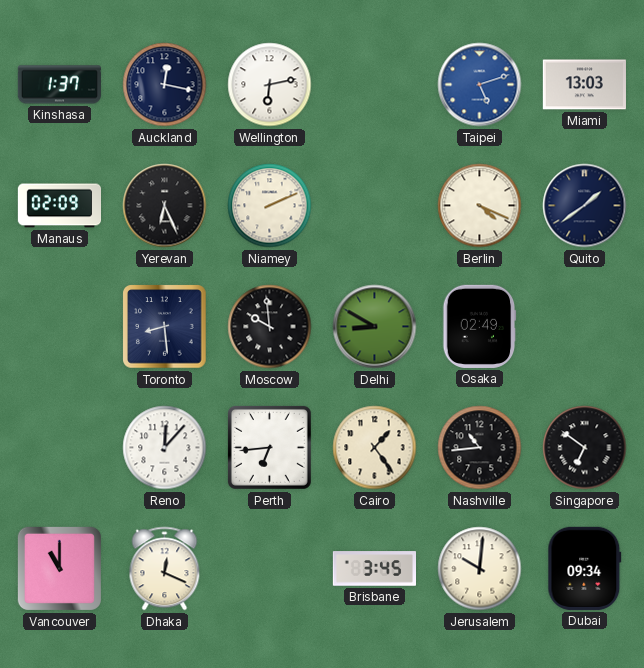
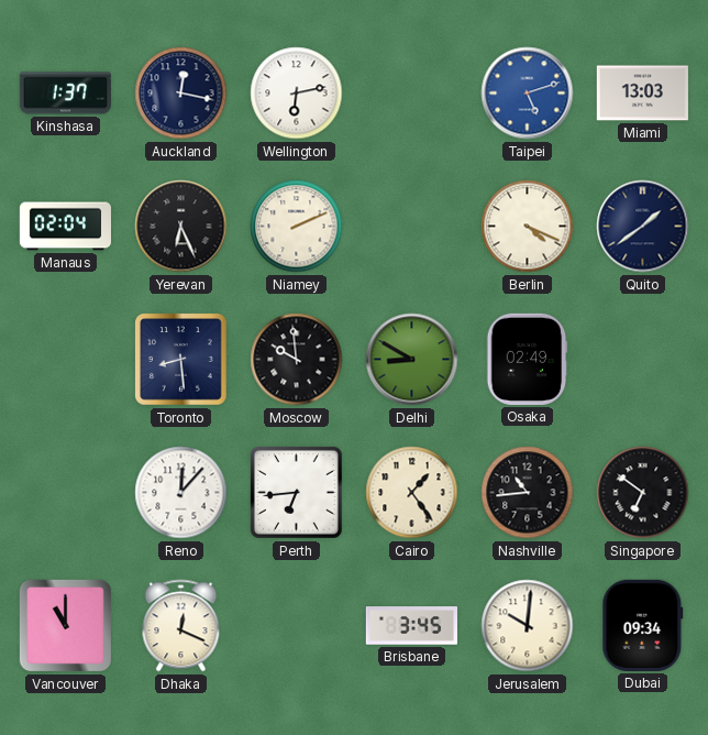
Manaus: 02:09 -> 02:04 (65, 227)
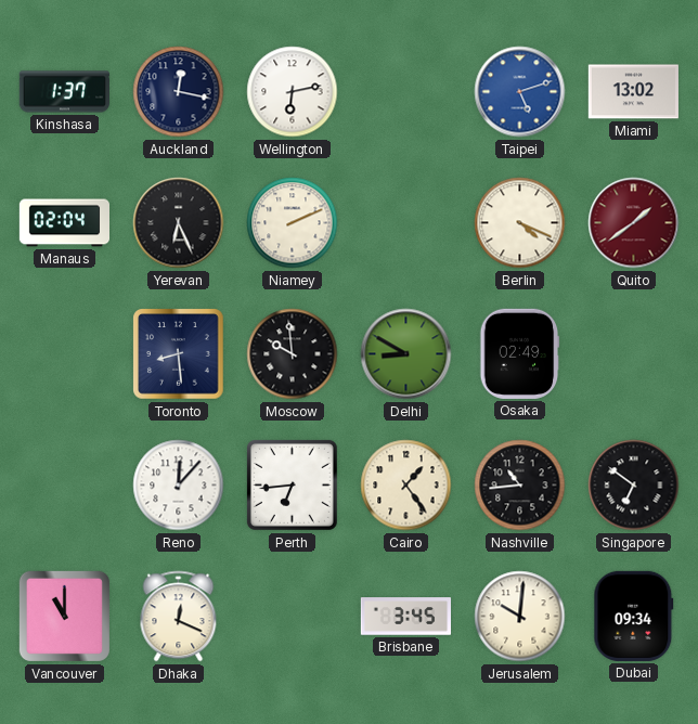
Miami: 13:03 -> 13:02 (633, 92)
Quito dial: navy -> burgundy (634, 223)
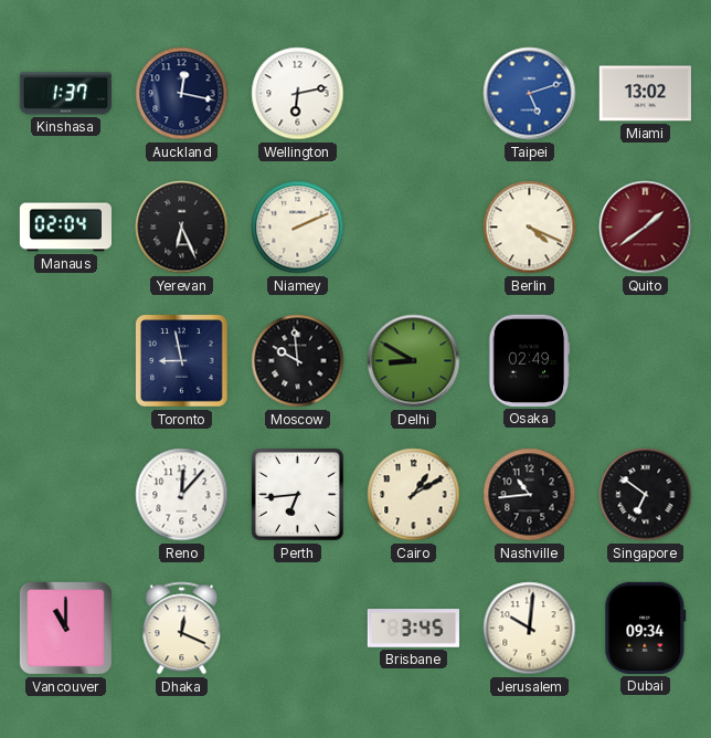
Toronto: 8:29 -> 8:58 (182, 361)
Cairo: 1:24 -> 1:10 (414, 495)
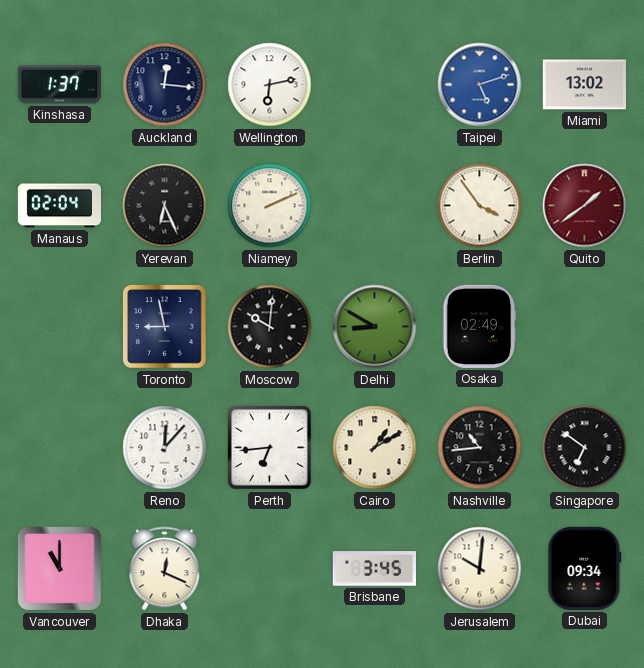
Auckland: 12:17 -> 12:16 (165, 85)
Berlin: 4:19 -> 3:54 (480, 206)
Moscow: 9:59 -> 10:01 (270, 327)
